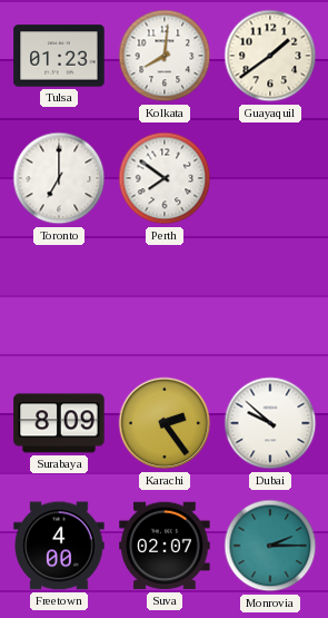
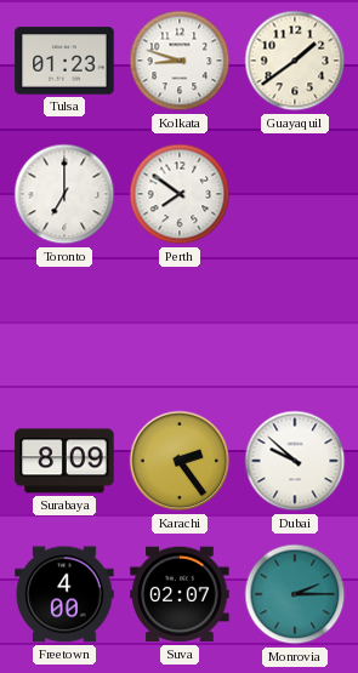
Kolkata: 8:01 -> 8:48 (180, 61)
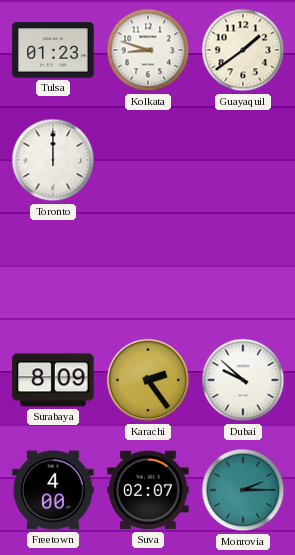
Toronto: 7:00 -> 12:00 (53, 160)
Perth: 7:51 -> none (180, 194)
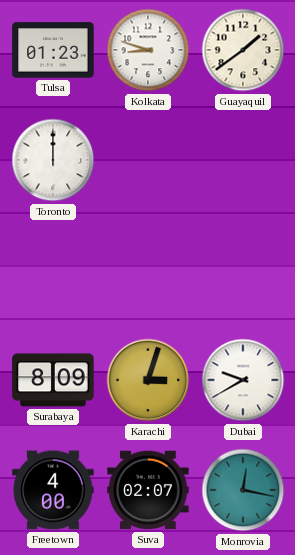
Karachi: 2:24 -> 3:03 (148, 380)
Dubai: 9:52 -> 9:40 (243, 380)
Monrovia: 2:15 -> 12:17 (243, 490)
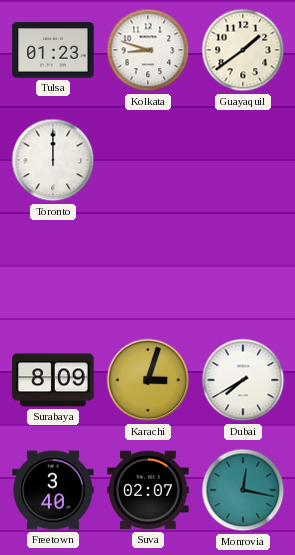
Dubai: 9:40 -> 7:40 (243, 380)
Freetown: 4:00 -> 3:40 (53, 490)
